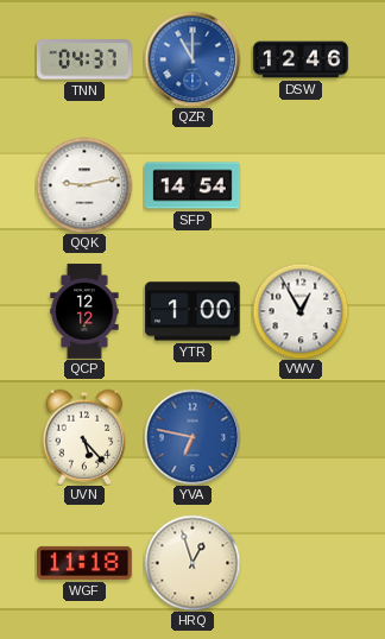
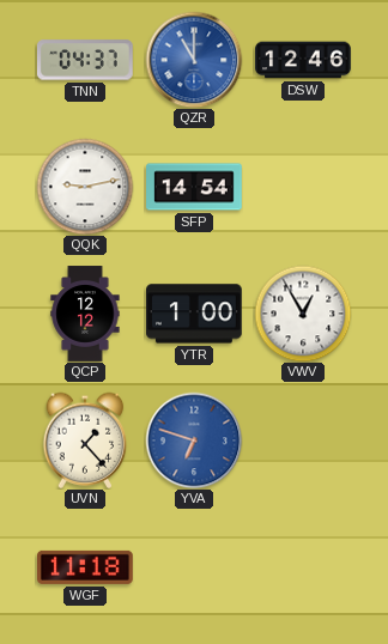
UVN: 5:23 -> 1:23 (85, 441)
YVA: 6:47 -> 6:48 (194, 441)
HRQ: 12:57 -> none (192, 563)
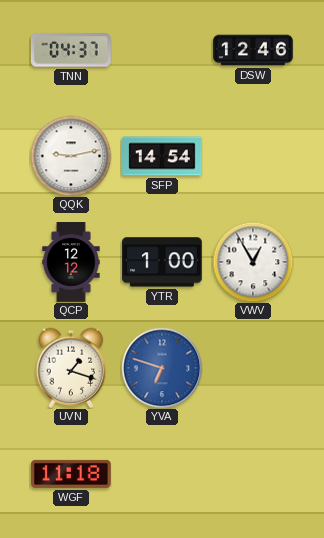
QZR: 11:00 -> none (194, 60)
UVN: 1:23 -> 1:18 (71, 368)
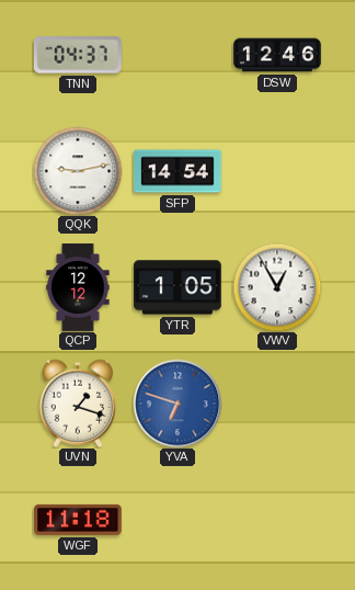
YTR: 1:00 -> 1:05 (179, 287)
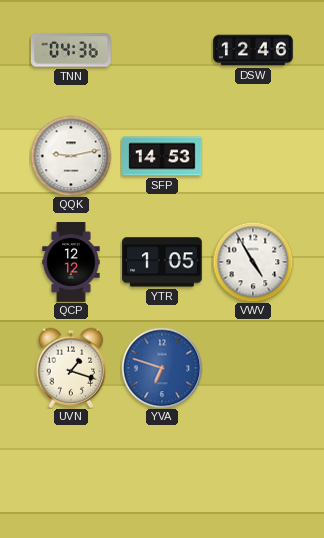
TNN: 04:37 -> 04:36 (71, 50)
SFP: 14:54 -> 14:53 (162, 156)
VWV: 12:55 -> 4:55 (253, 262)
WGF: 11:18 -> none (79, 520)
